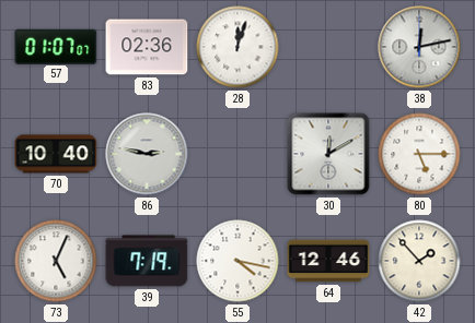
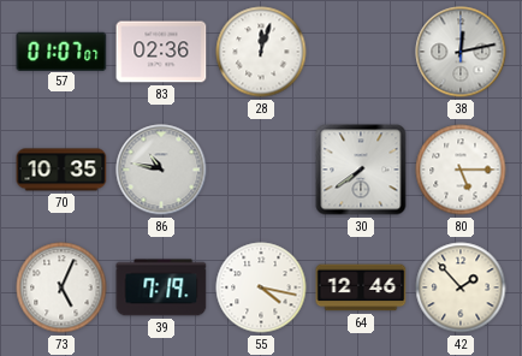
70: 10:40 -> 10:35 (61, 170)
86: 2:47 -> 10:47 (161, 170)
30: 12:10 -> 7:39 (361, 170)
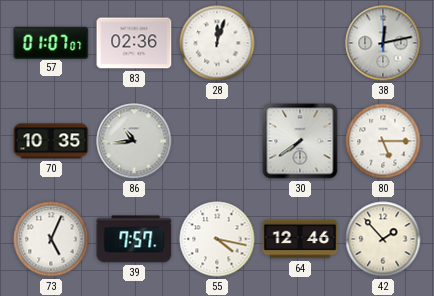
86: 10:47 -> 10:44 (134, 141)
39: 7:19 -> 7:57 (134, 239)
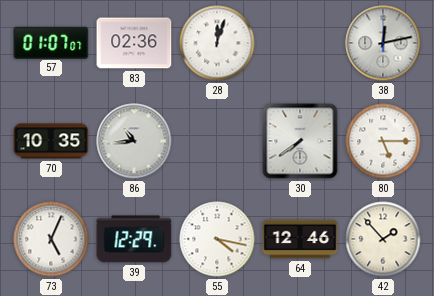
39: 7:57 -> 12:29 (134, 239)
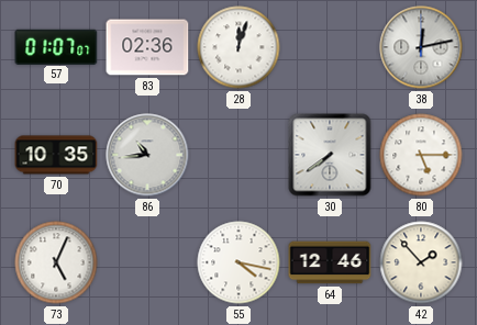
39: 12:29 -> none (134, 239)
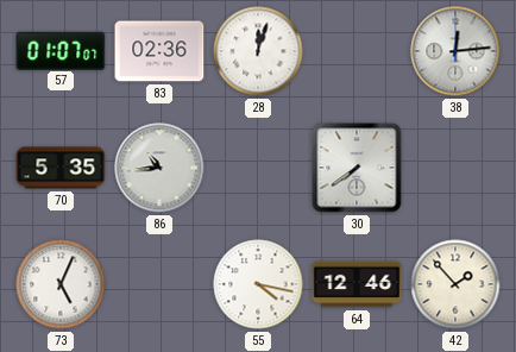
38: 12:13 -> 12:14 (455, 51)
70: 10:35 -> 5:35 (61, 168)
80: 5:15 -> none (421, 155)
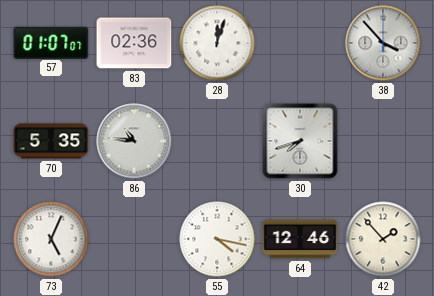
38: 12:14 -> 3:53 (383, 43)
86: 10:44 -> 10:46 (134, 141)
30: 7:39 -> 7:42 (300, 141)
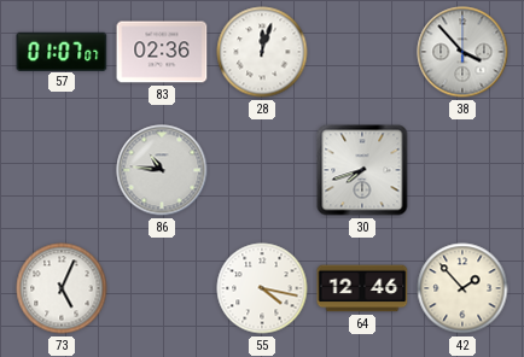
70: 5:35 -> none (51, 141)
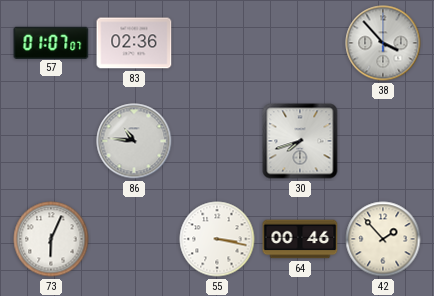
28: 12:03 -> none (262, 52)
73: 5:04 -> 6:04 (51, 239)
55: 4:17 -> 3:17 (217, 239)
64: 12:46 -> 00:46 (300, 239)
